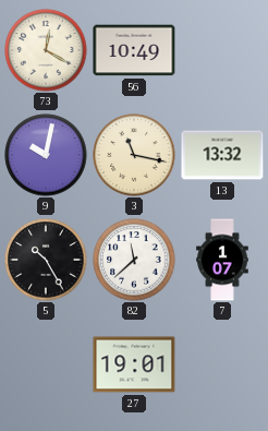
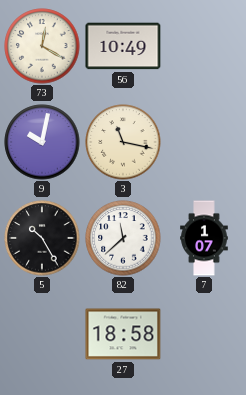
13: 13:32 -> none (222, 155)
27: 19:01 -> 18:58 (123, 334)
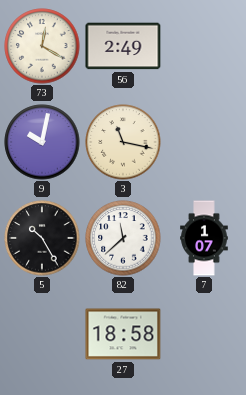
56: 10:49 -> 2:49 (123, 46)
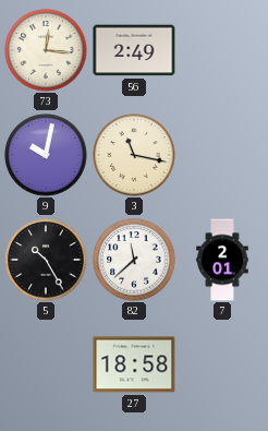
73: 12:20 -> 12:16 (46, 50)
7: 1:07 -> 2:01 (222, 260)
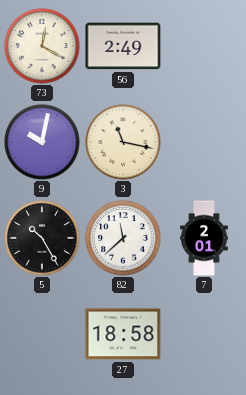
73: 12:16 -> 12:20 (42, 46)
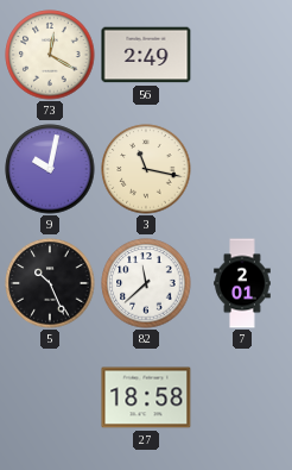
5: 10:25 -> 10:26 (50, 283)
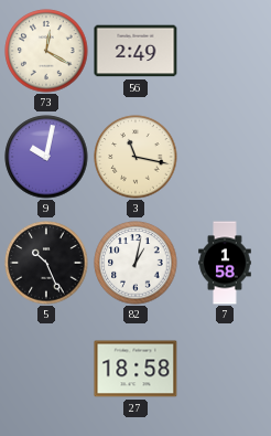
82: 11:38 -> 1:02 (135, 263)
7: 2:01 -> 1:58 (225, 263)
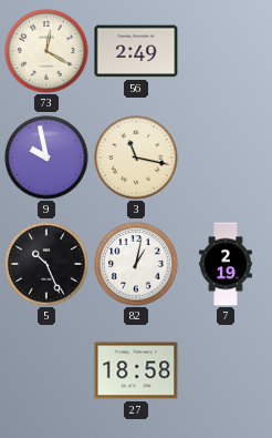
9: 10:02 -> 9:58 (46, 157)
7: 1:58 -> 2:19 (226, 264)
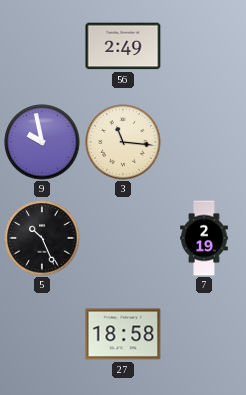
73: 12:20 -> none (46, 51)
3: 11:17 -> 11:16 (123, 142)
82: 1:02 -> none (136, 264)
